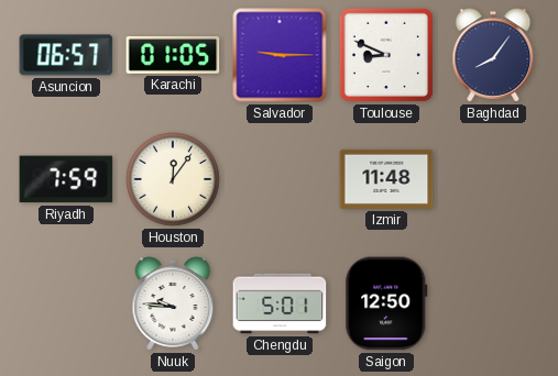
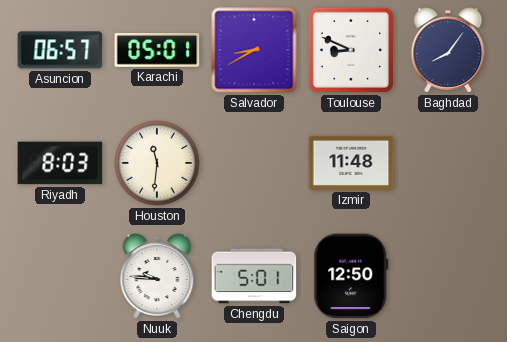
Karachi: 01:05 -> 05:01 (157, 51)
Salvador: 9:15 -> 8:40 (254, 50)
Riyadh: 7:59 -> 8:03 (60, 163)
Houston: 12:06 -> 11:31 (157, 163)
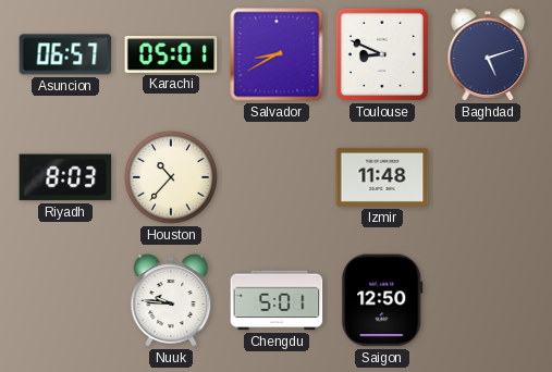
Baghdad: 8:06 -> 5:12 (488, 54)
Houston: 11:31 -> 10:37 (171, 177)
